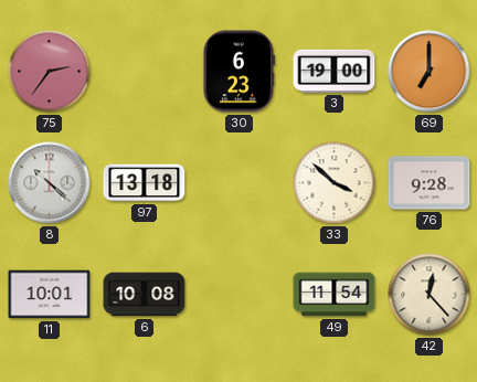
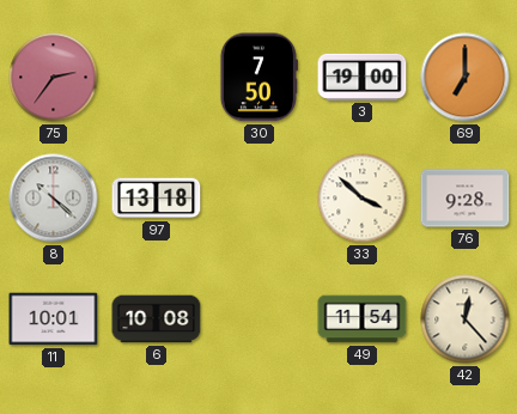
30: 6:23 -> 7:50 (258, 78)
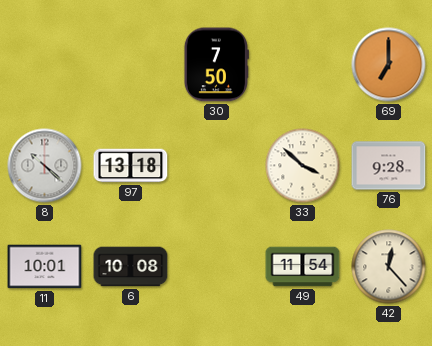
75: 2:36 -> none (54, 78)
3: 19:00 -> none (363, 77)
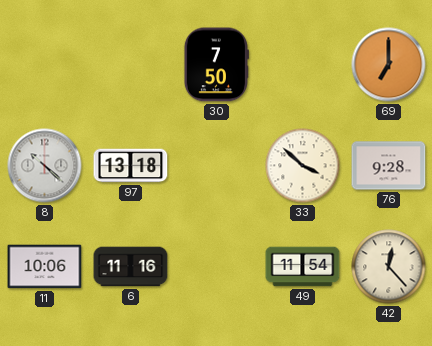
11: 10:01 -> 10:06 (45, 267)
6: 10:08 -> 11:16 (131, 267)
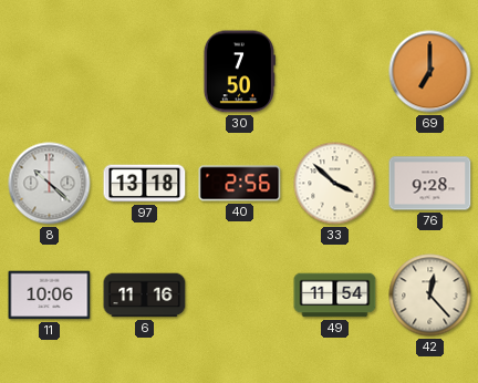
40: none -> 2:56 (240, 184)
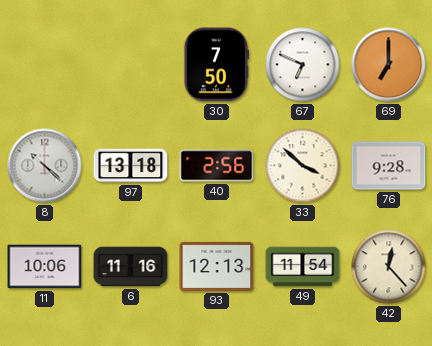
67: none -> 6:49 (303, 65)
93: none -> 12:13 (217, 266)
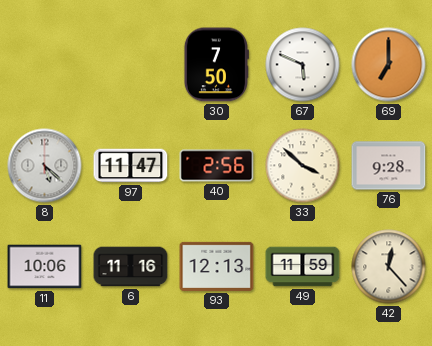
67: 6:49 -> 5:49 (303, 65)
8: 10:22 -> 5:22 (45, 166)
97: 13:18 -> 11:47 (131, 166)
49: 11:54 -> 11:59 (303, 267)
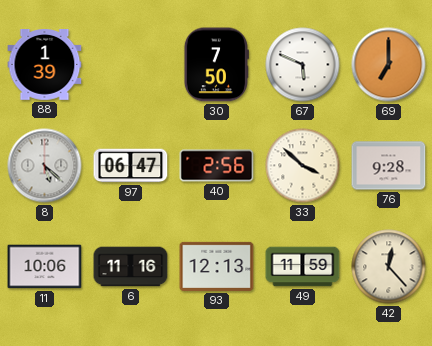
88: none -> 1:39 (45, 65)
97: 11:47 -> 06:47 (131, 166)
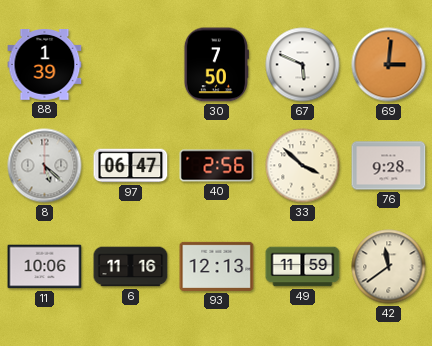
69: 7:00 -> 3:01 (389, 65)
42: 12:23 -> 11:39 (389, 267)
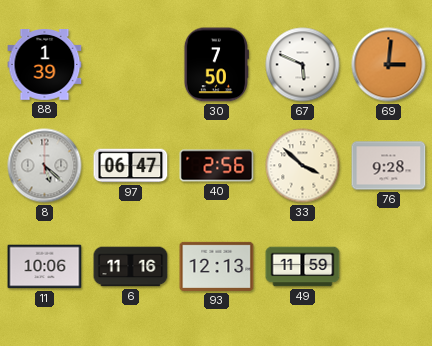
42: 11:39 -> none (389, 267)
